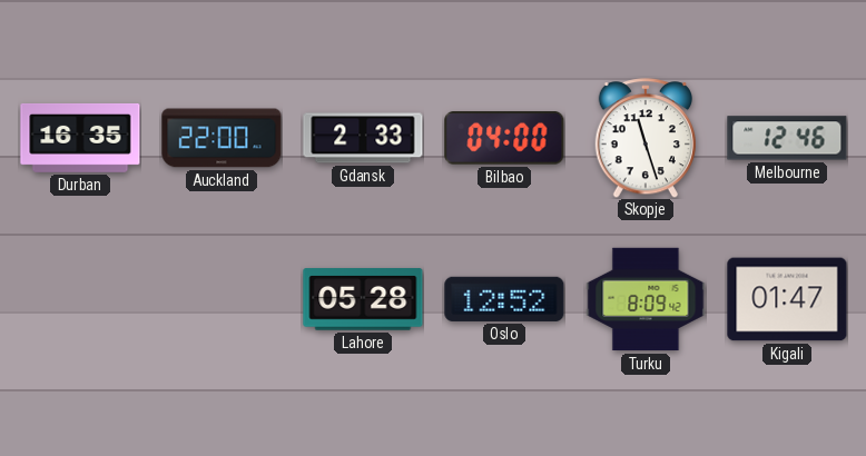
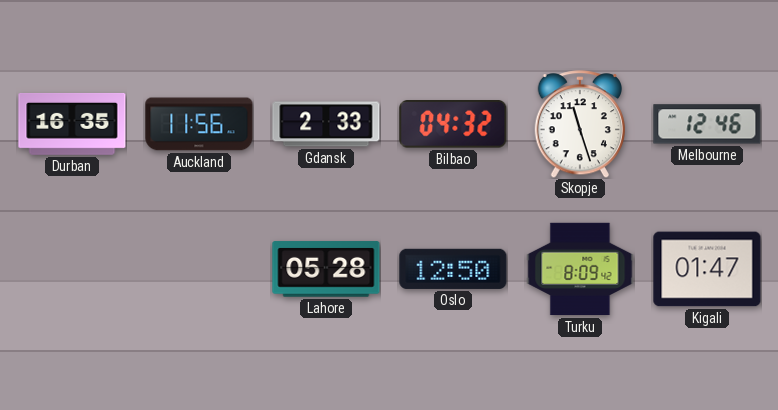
Auckland: 22:00 -> 11:56 (199, 124)
Bilbao: 04:00 -> 04:32 (453, 125)
Oslo: 12:52 -> 12:50 (453, 269)
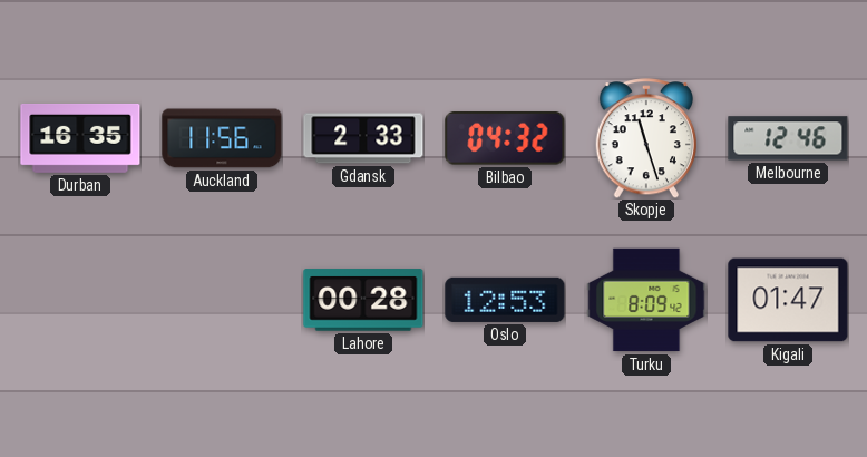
Lahore: 05:28 -> 00:28 (363, 300)
Oslo: 12:50 -> 12:53 (505, 300)
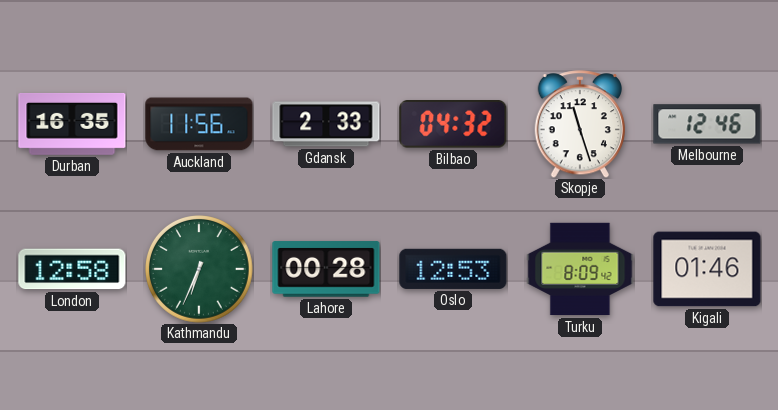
London: none -> 12:58 (72, 269)
Kathmandu: none -> 6:34 (200, 270)
Kigali: 01:47 -> 01:46 (707, 269)
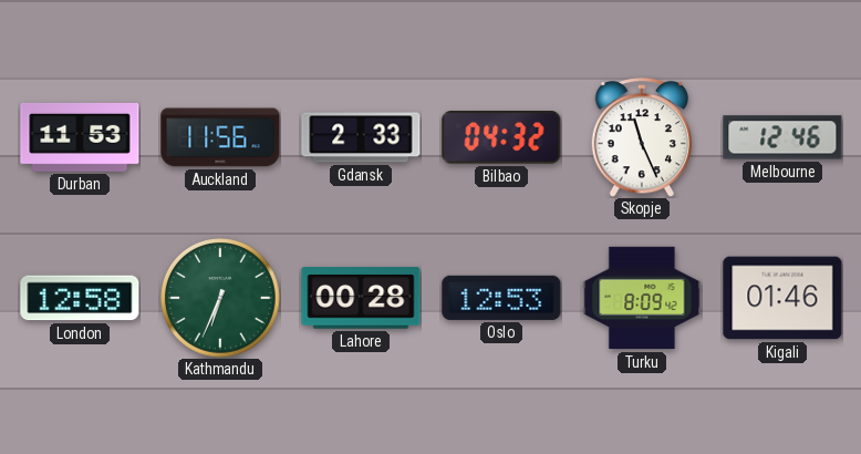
Durban: 16:35 -> 11:53 (80, 137)
Skopje: 11:27 -> 11:26 (641, 137)
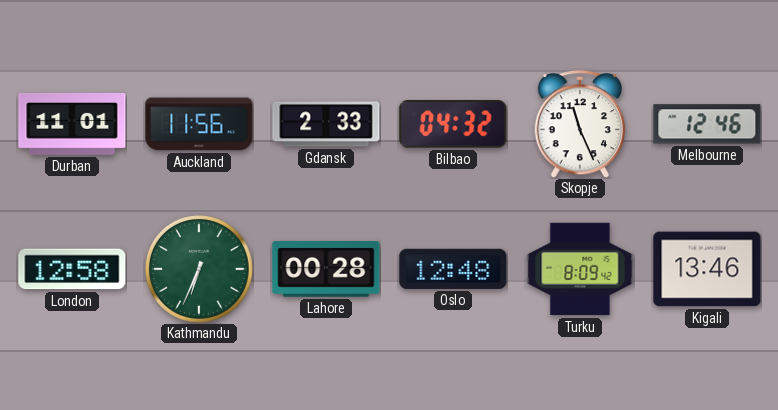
Durban: 11:53 -> 11:01 (72, 124)
Oslo: 12:53 -> 12:48 (453, 269)
Kigali: 01:46 -> 13:46 (707, 269)
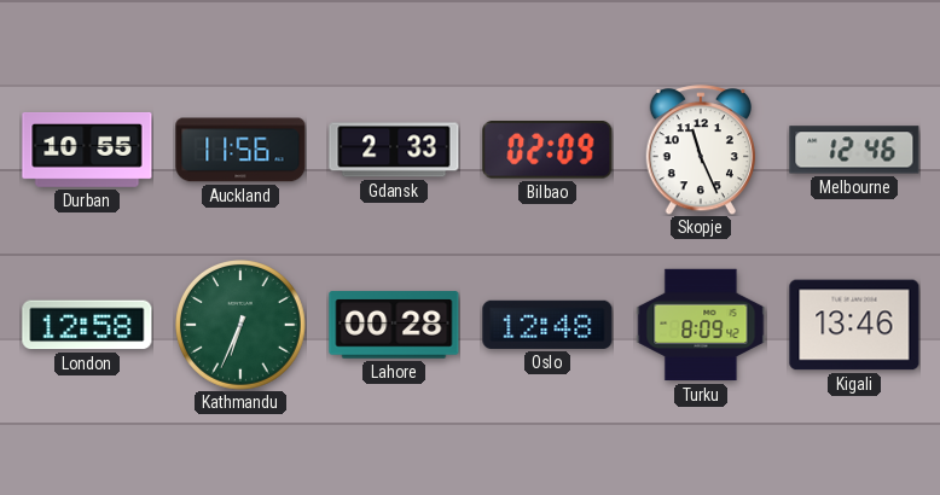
Durban: 11:01 -> 10:55 (87, 150)
Bilbao: 04:32 -> 02:09 (547, 151)
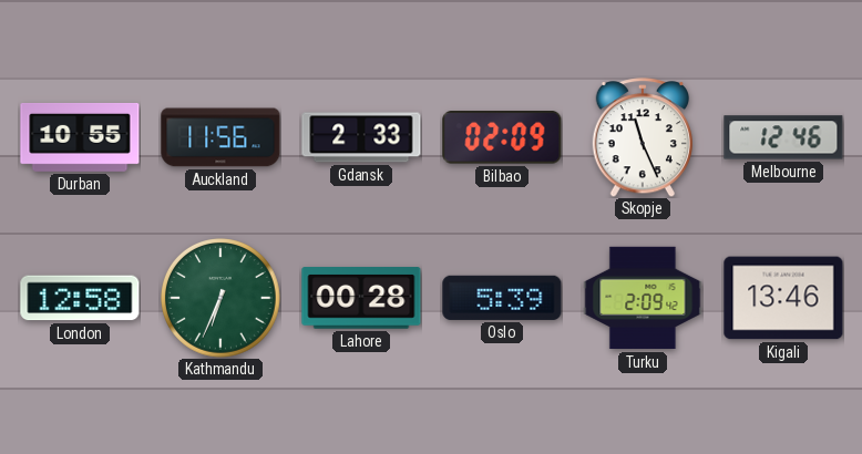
Oslo: 12:48 -> 5:39 (502, 298)
Turku: 8:09 -> 2:09 (643, 298)
